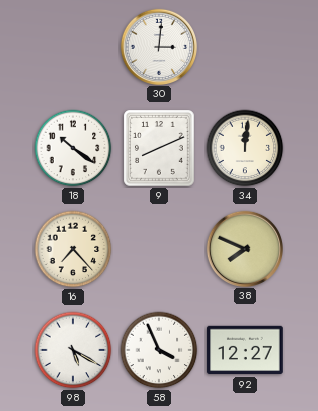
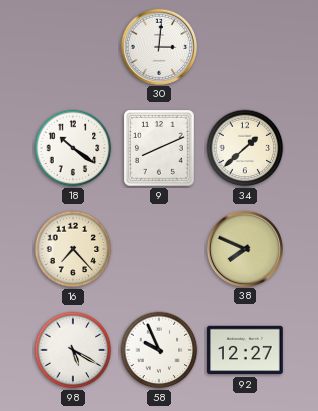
34: 12:01 -> 1:38 (245, 148)
58: 3:56 -> 9:56 (159, 350)
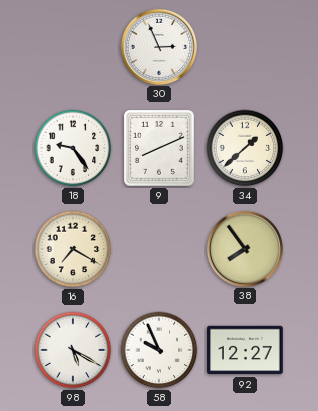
30: 3:01 -> 2:56 (158, 46)
18: 10:21 -> 9:24 (73, 148)
16: 7:23 -> 7:20 (73, 249)
38: 7:49 -> 7:54 (244, 248)
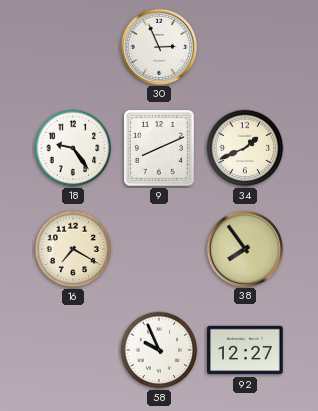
34: 1:38 -> 1:41 (245, 148)
98: 5:20 -> none (73, 350)
